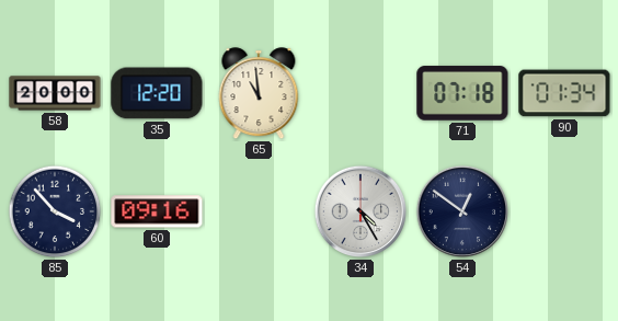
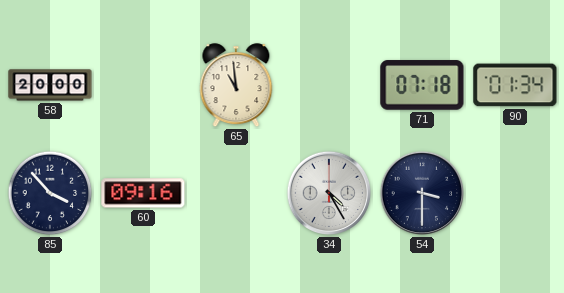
35: 12:20 -> none (157, 93)
54: 12:51 -> 3:30 (422, 193)
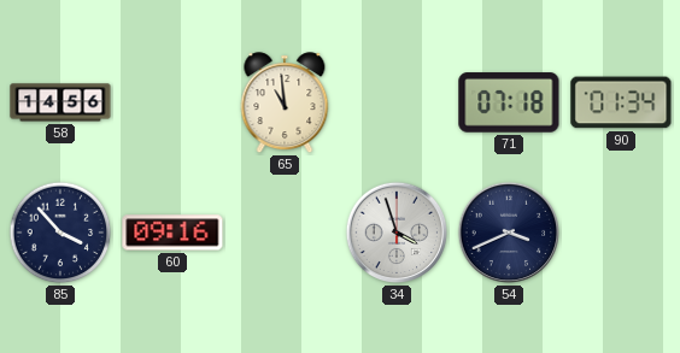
58: 20:00 -> 14:56 (60, 102)
34: 4:25 -> 3:57 (397, 233)
54: 3:30 -> 3:41 (509, 233)
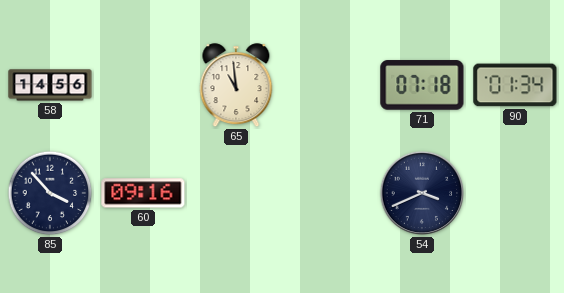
34: 3:57 -> none (397, 233)
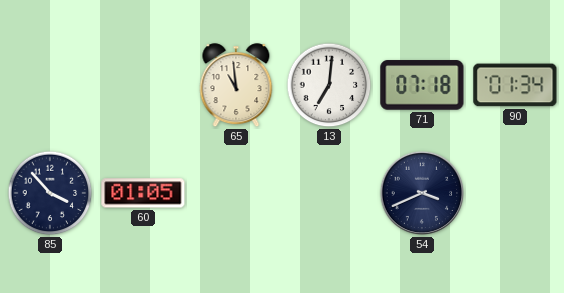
58: 14:56 -> none (50, 85)
13: none -> 7:01 (329, 85)
60: 09:16 -> 01:05 (143, 193)
